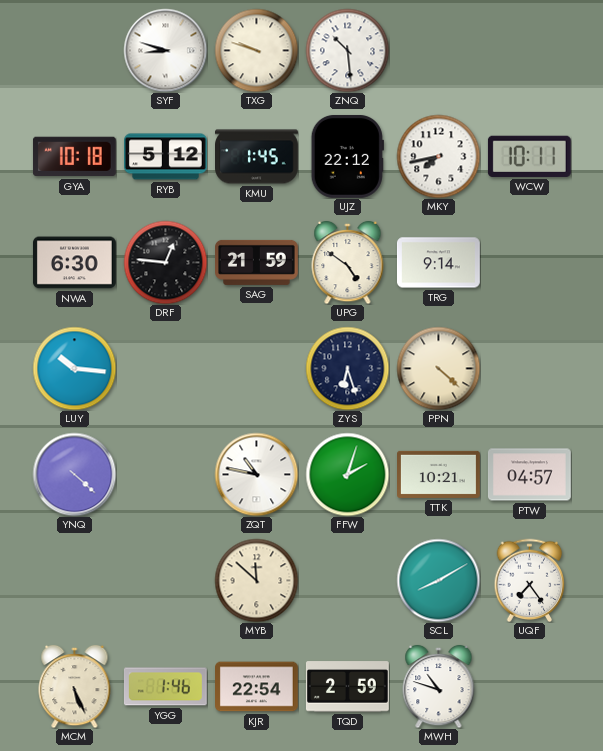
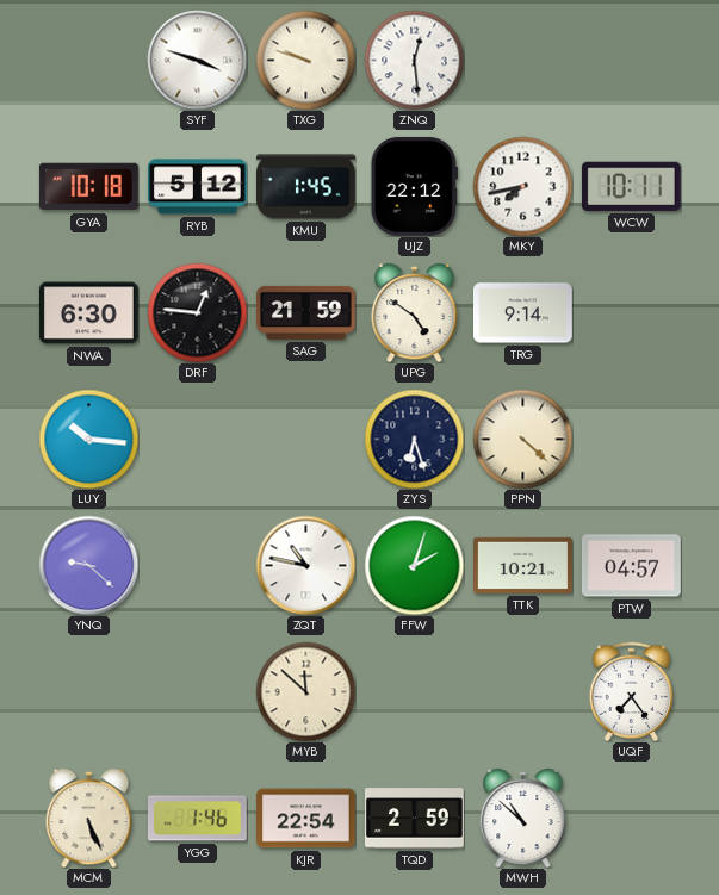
SYF: 8:48 -> 3:48 (197, 60)
ZNQ: 10:29 -> 12:29 (414, 60)
YNQ: 4:22 -> 9:22 (88, 565)
SCL: 8:10 -> none (438, 580)
MWH: 10:48 -> 10:52 (523, 818)
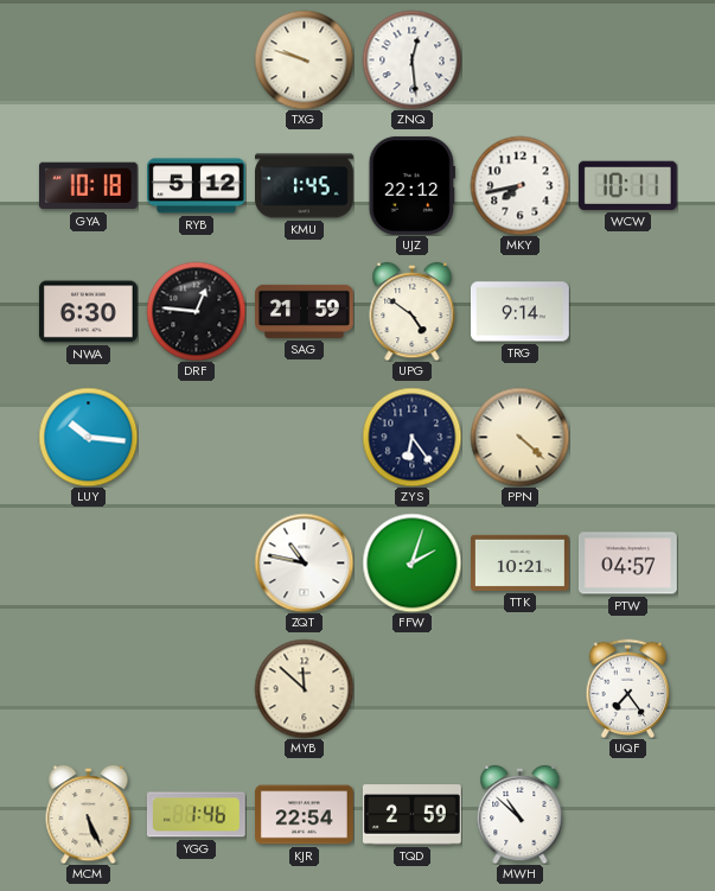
SYF: 3:48 -> none (197, 60)
ZYS: 6:27 -> 6:24 (411, 437)
YNQ: 9:22 -> none (88, 565)
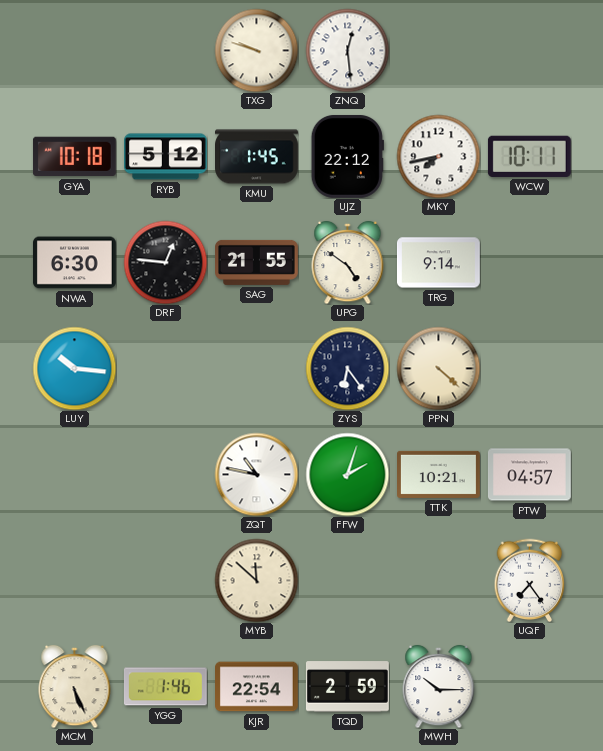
SAG: 21:59 -> 21:55 (257, 262)
MWH: 10:52 -> 10:15 (439, 686)
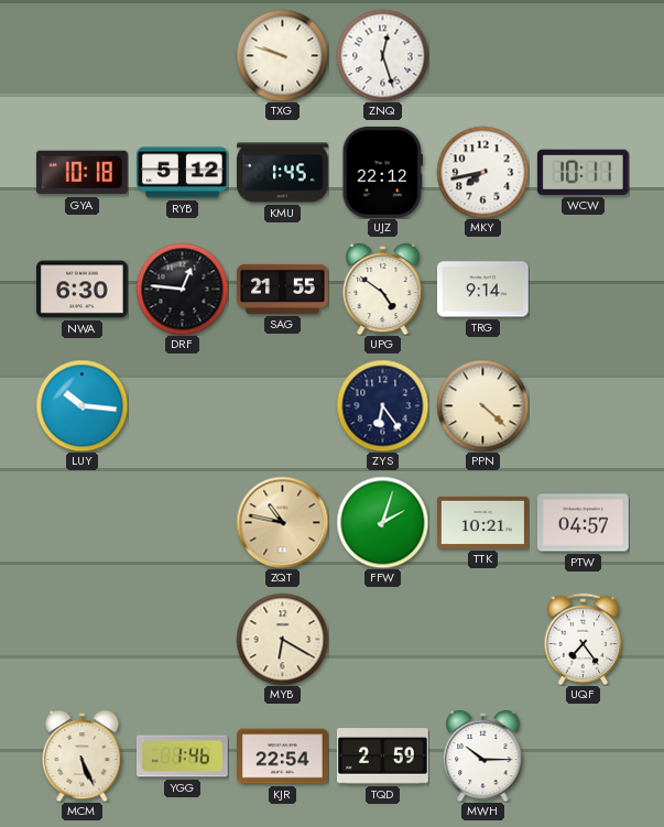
ZNQ: 12:29 -> 12:27 (382, 55)
ZQT dial: white -> champagne (282, 522)
MYB: 11:52 -> 6:20 (282, 639)
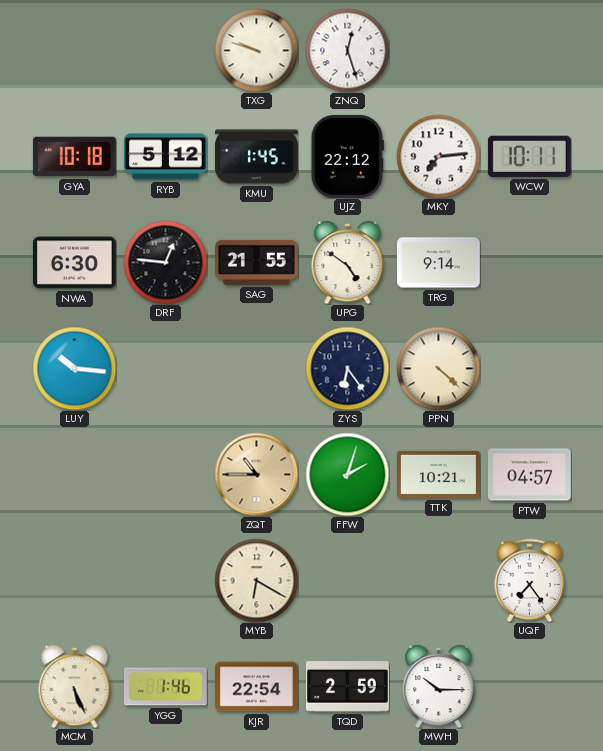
MKY: 7:43 -> 7:14 (438, 156)
ZQT: 10:47 -> 10:45 (256, 474)
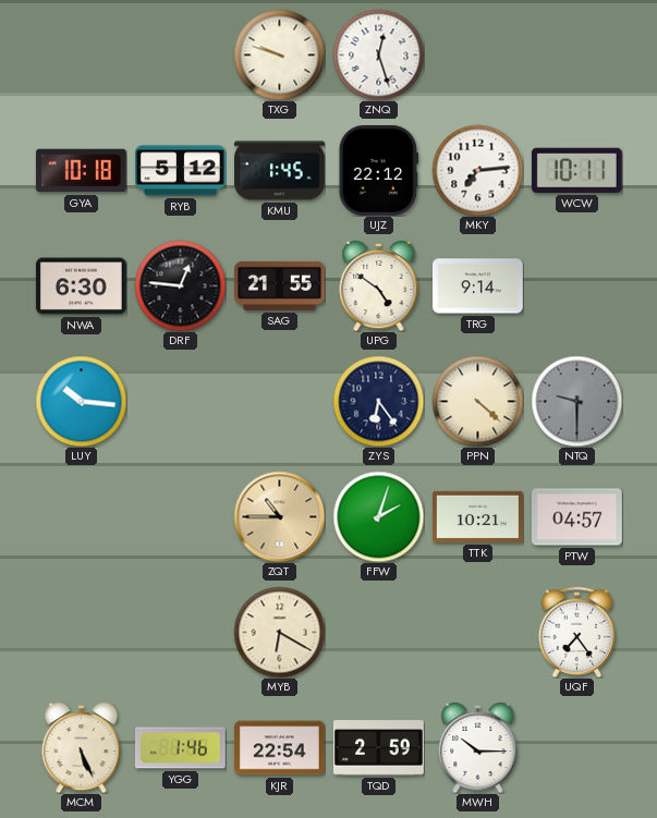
NTQ: none -> 9:30 (576, 401)
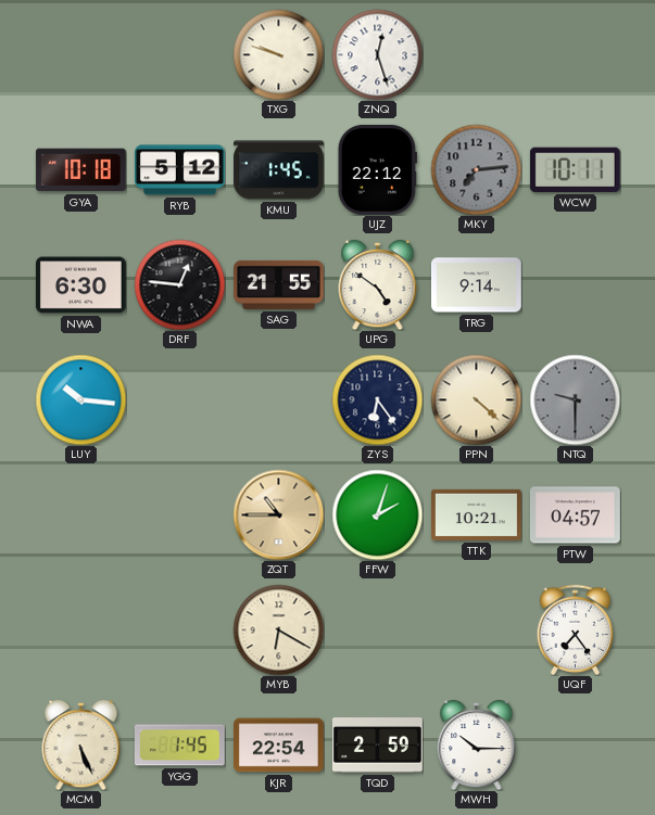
MKY dial: white -> grey (476, 169)
YGG: 1:46 -> 1:45 (179, 746)
